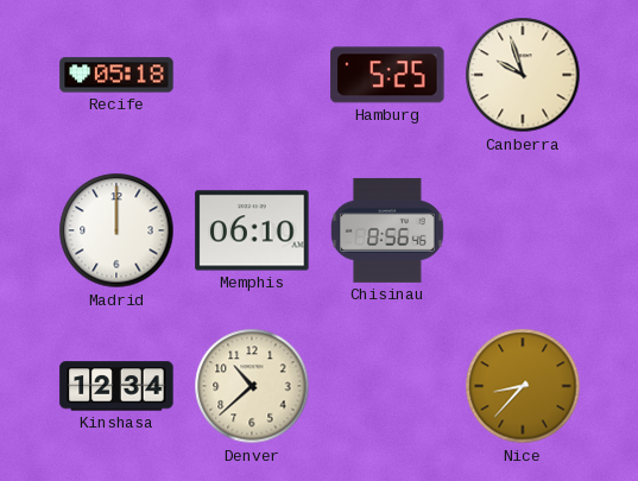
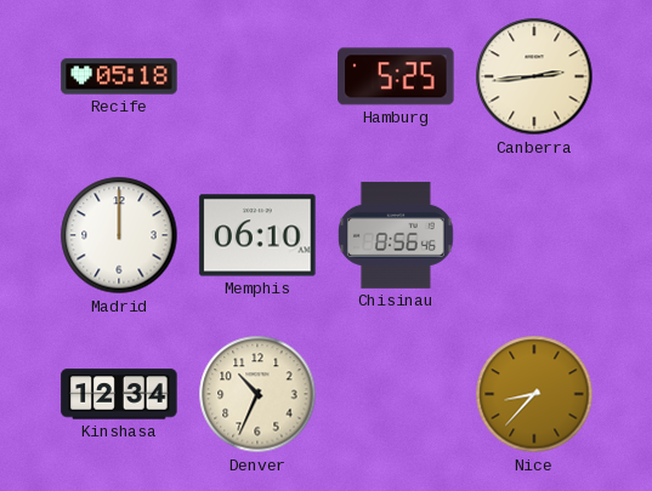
Canberra: 9:57 -> 2:44 (534, 76)
Denver: 10:38 -> 10:34 (257, 394)
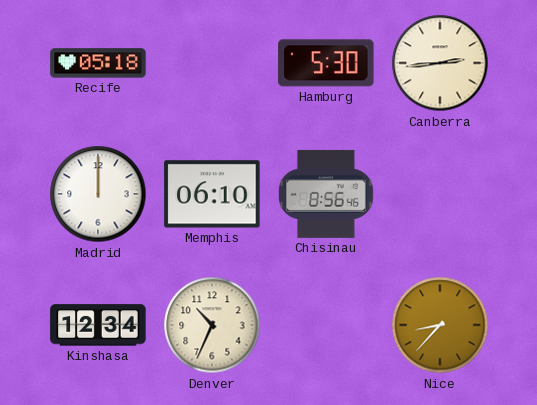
Hamburg: 5:25 -> 5:30 (326, 63)
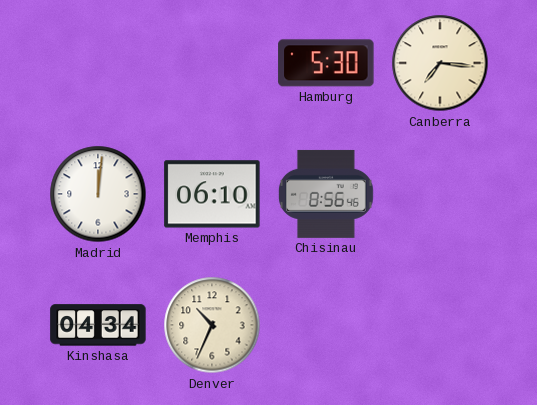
Recife: 05:18 -> none (98, 63)
Canberra: 2:44 -> 7:16 (440, 63)
Madrid: 12:00 -> 12:01 (98, 194)
Kinshasa: 12:34 -> 04:34 (98, 325)
Nice: 8:37 -> none (440, 325)
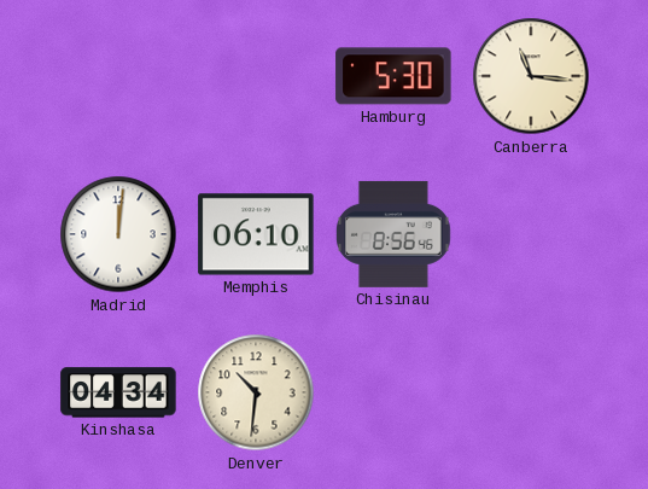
Canberra: 7:16 -> 11:16 (531, 76)
Denver: 10:34 -> 10:31 (256, 392)
